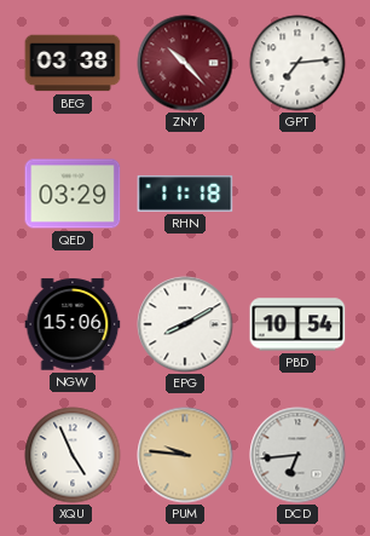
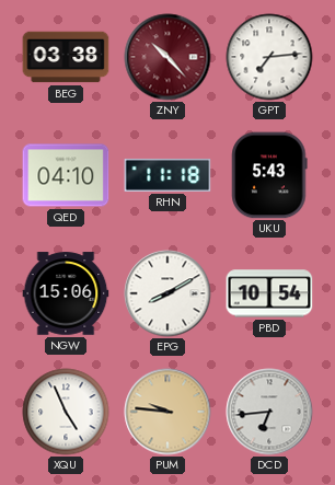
QED: 03:29 -> 04:10 (66, 175)
UKU: none -> 5:43 (269, 175)
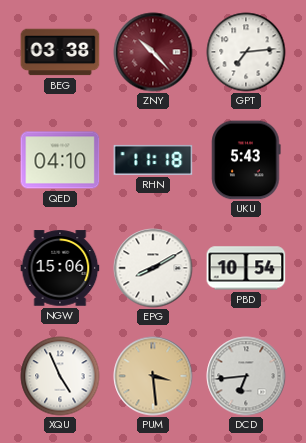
PUM: 9:46 -> 3:29 (153, 376)
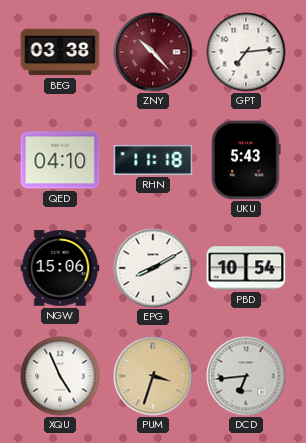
PUM: 3:29 -> 3:33 (153, 376)
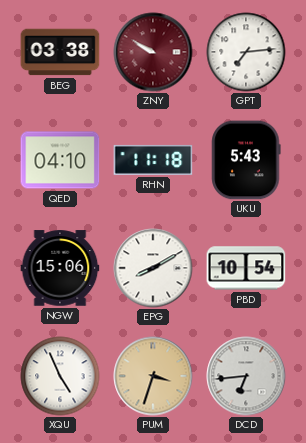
ZNY: 10:23 -> 9:50 (153, 52)
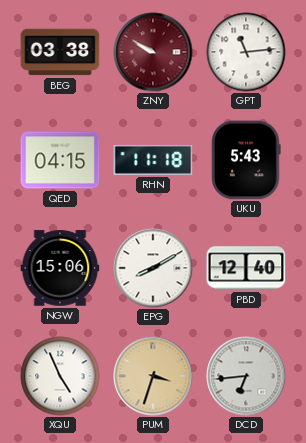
GPT: 7:14 -> 11:14 (246, 52)
QED: 04:10 -> 04:15 (60, 160)
PBD: 10:54 -> 12:40 (246, 268)
